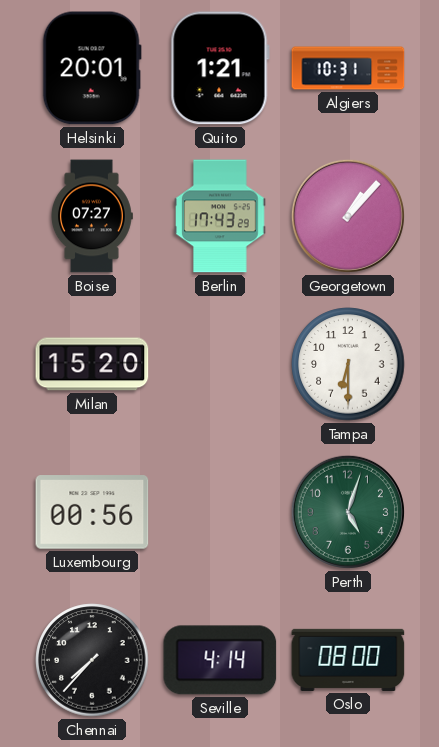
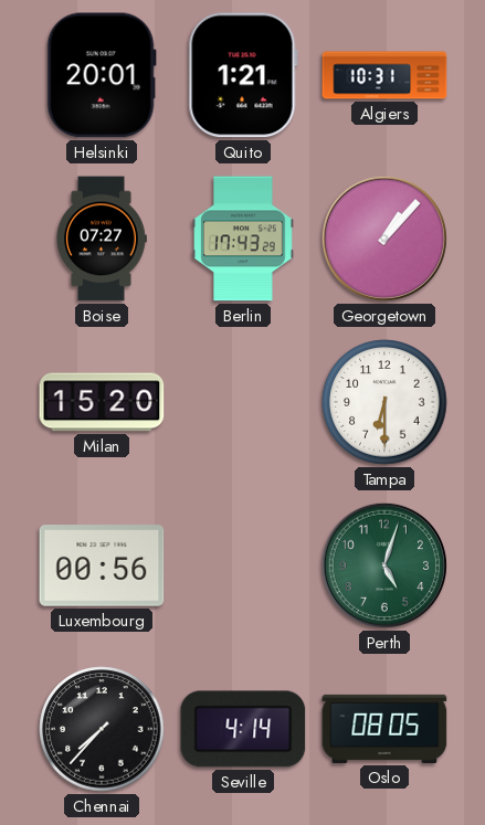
Oslo: 08:00 -> 08:05 (384, 729)
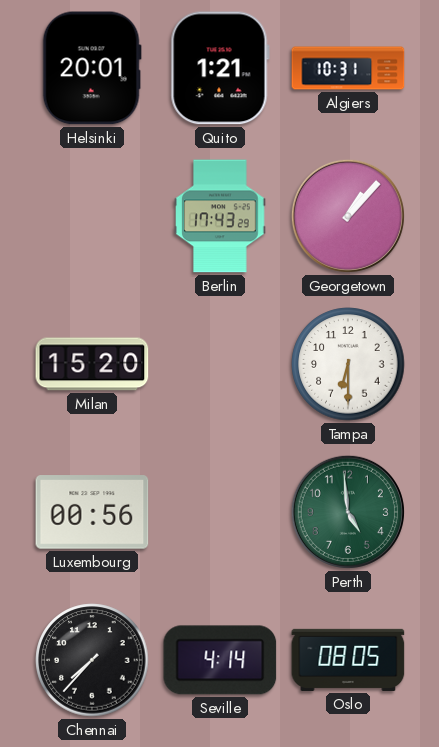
Boise: 07:27 -> none (102, 239)
Perth: 5:03 -> 4:59 (348, 512)
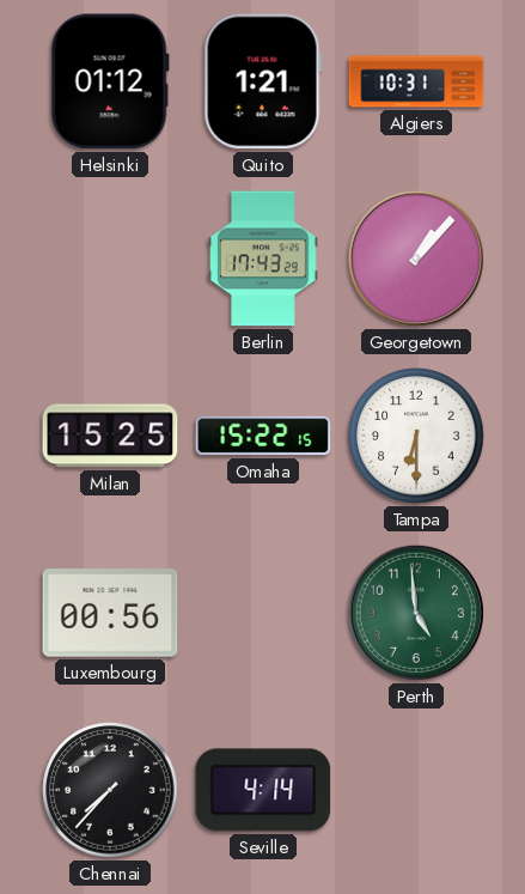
Helsinki: 20:01 -> 01:12 (110, 81)
Milan: 15:20 -> 15:25 (110, 436)
Omaha: none -> 15:22 (263, 436)
Oslo: 08:05 -> none (348, 660)
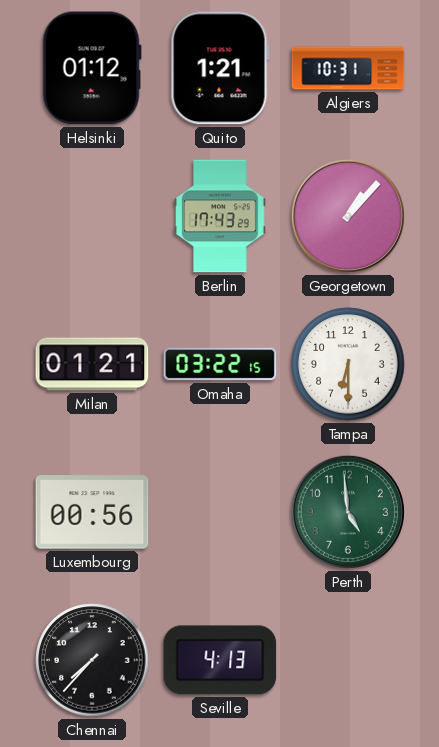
Milan: 15:25 -> 01:21 (92, 364)
Omaha: 15:22 -> 03:22 (220, 364)
Seville: 4:14 -> 4:13 (220, 660)
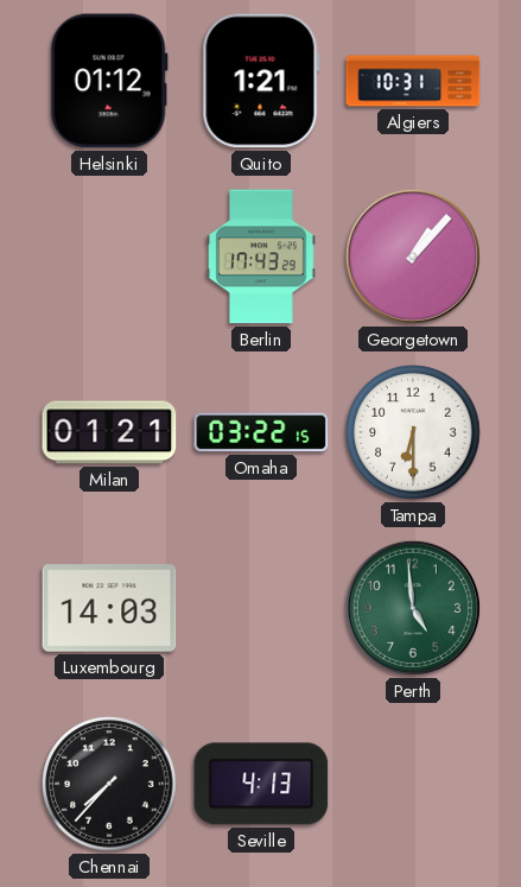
Luxembourg: 00:56 -> 14:03 (109, 608)
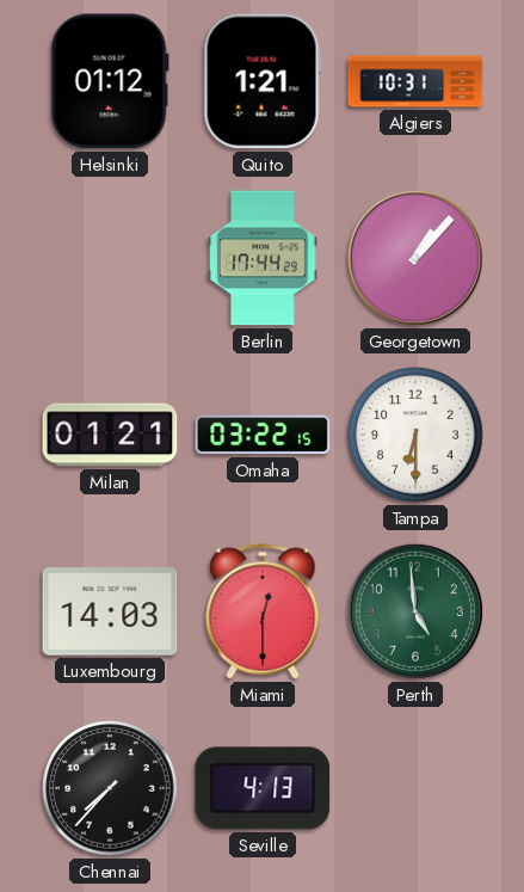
Berlin: 17:43 -> 17:44 (263, 258)
Miami: none -> 12:30 (263, 611)
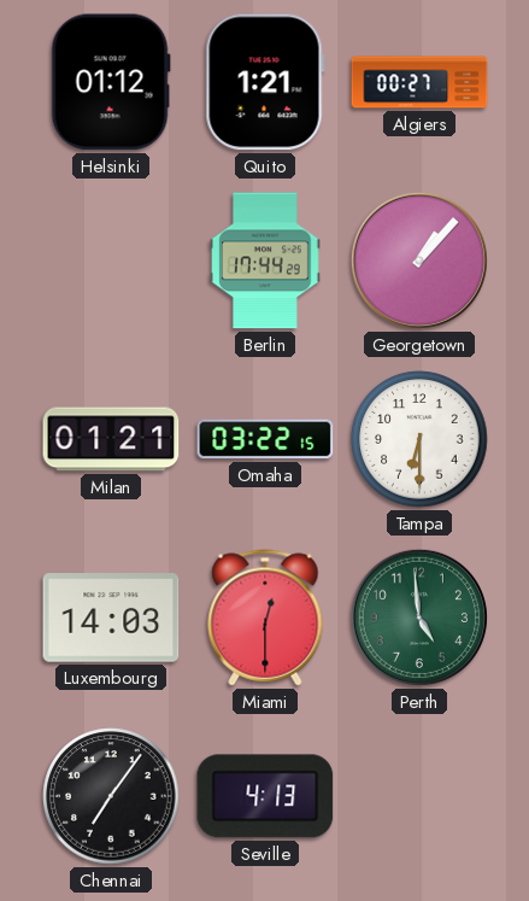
Algiers: 10:31 -> 00:27 (419, 82)
Chennai: 7:37 -> 7:06 (111, 796)
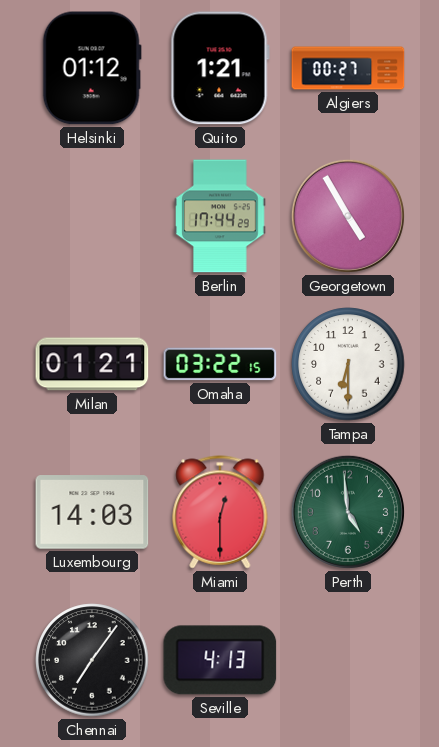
Georgetown: 1:07 -> 4:55 (348, 216)
